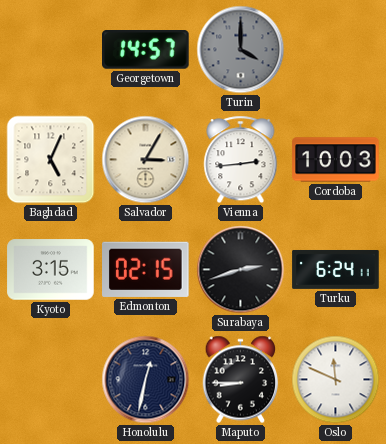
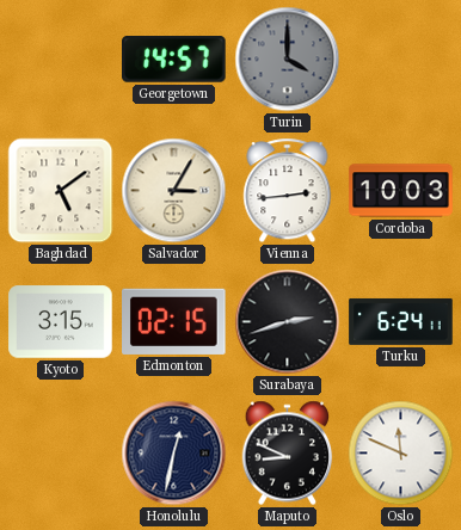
Baghdad: 5:04 -> 5:09 (61, 191)
Maputo: 8:45 -> 8:49 (288, 454)
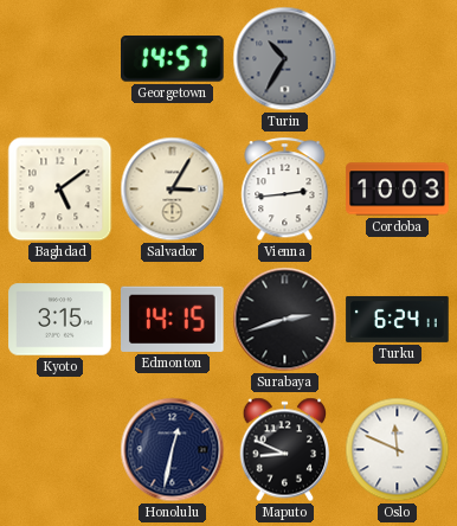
Turin: 4:00 -> 10:35 (285, 59)
Edmonton: 02:15 -> 14:15 (173, 319)
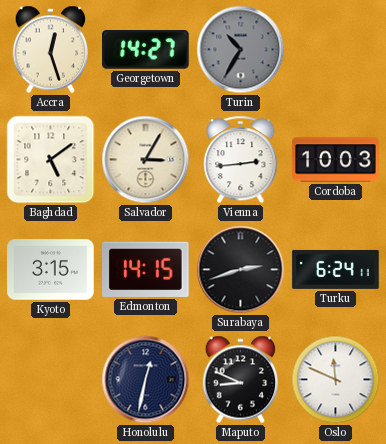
Accra: none -> 12:27 (51, 50)
Georgetown: 14:57 -> 14:27 (146, 50)
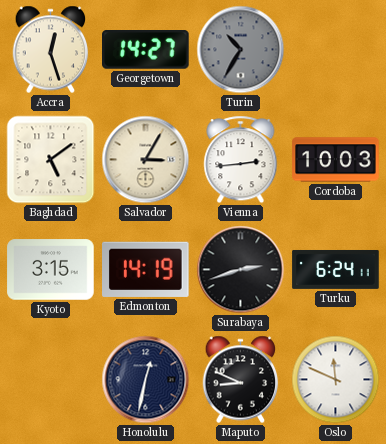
Edmonton: 14:15 -> 14:19 (146, 269)
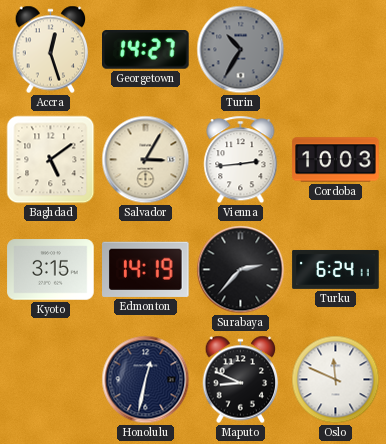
Surabaya: 2:42 -> 2:37 (241, 270)
